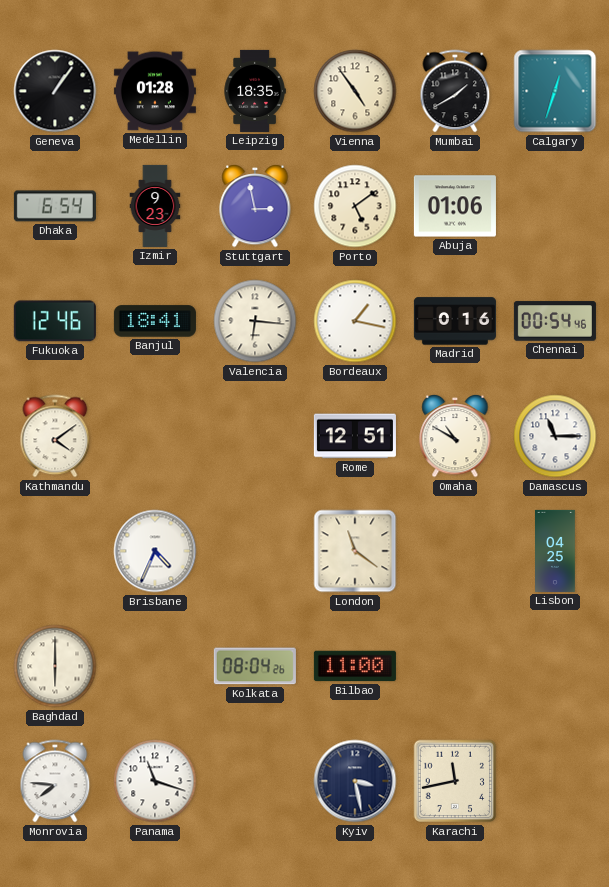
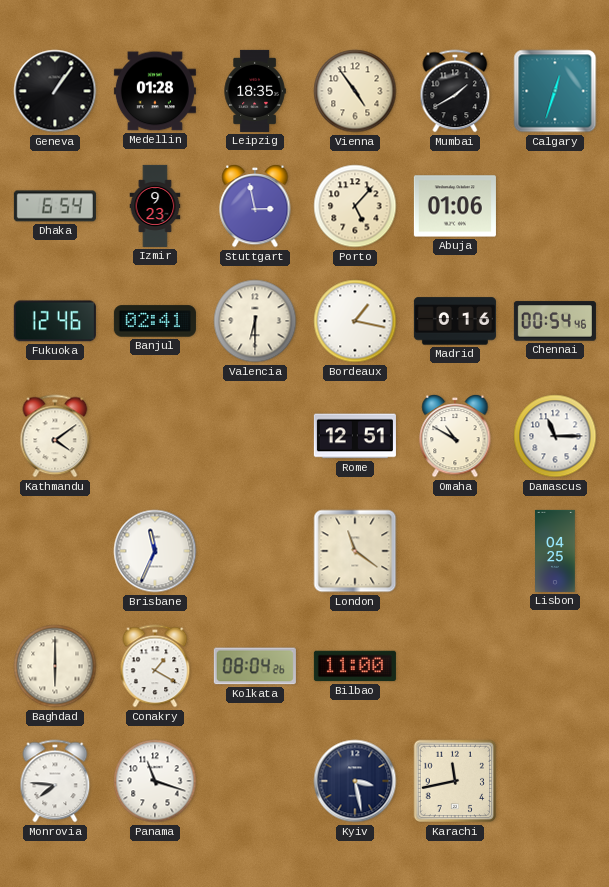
Porto: 5:09 -> 5:07 (355, 206)
Banjul: 18:41 -> 02:41 (155, 321)
Valencia: 6:16 -> 6:30 (255, 321)
Brisbane: 4:34 -> 11:34 (155, 551)
Conakry: none -> 1:20 (155, 666)
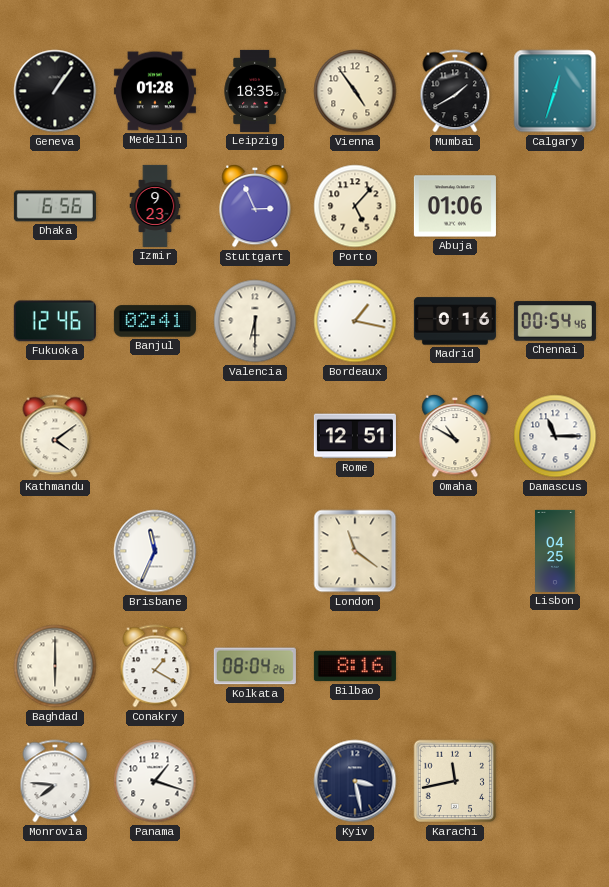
Dhaka: 6:54 -> 6:56 (55, 206)
Stuttgart: 2:58 -> 2:56 (255, 206)
Bilbao: 11:00 -> 8:16 (355, 666)
Panama: 11:18 -> 1:18 (155, 781)
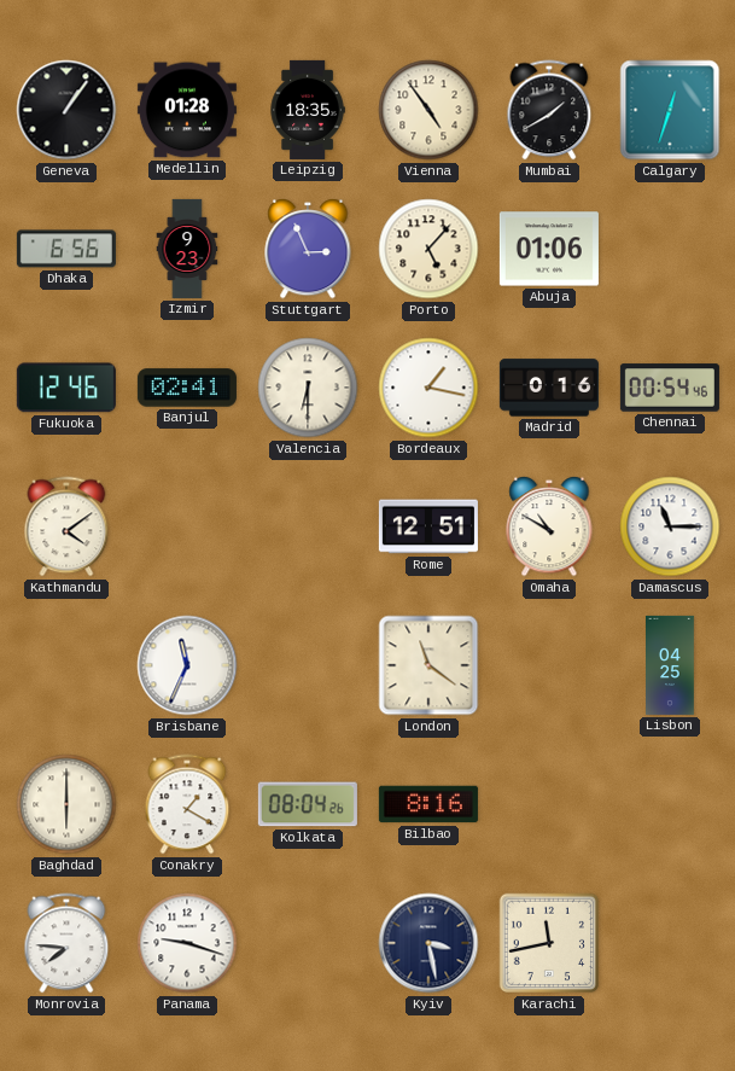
Panama: 1:18 -> 9:18 (187, 943)
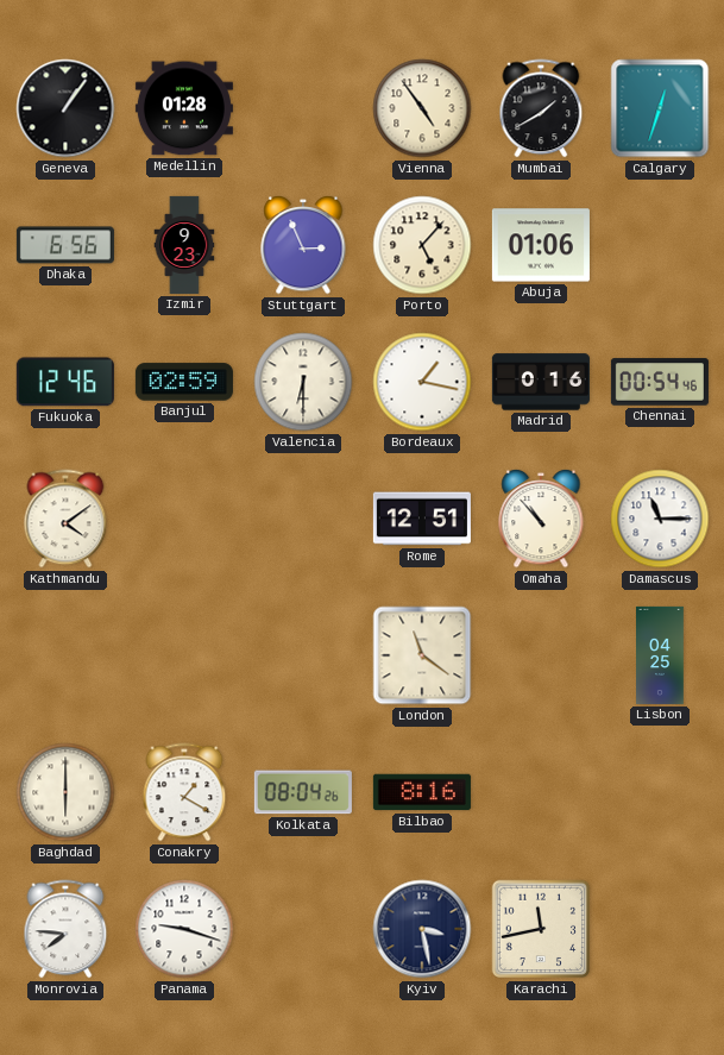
Leipzig: 18:35 -> none (308, 110)
Banjul: 02:41 -> 02:59 (184, 382)
Omaha: 10:50 -> 10:53 (541, 519)
Brisbane: 11:34 -> none (187, 665)
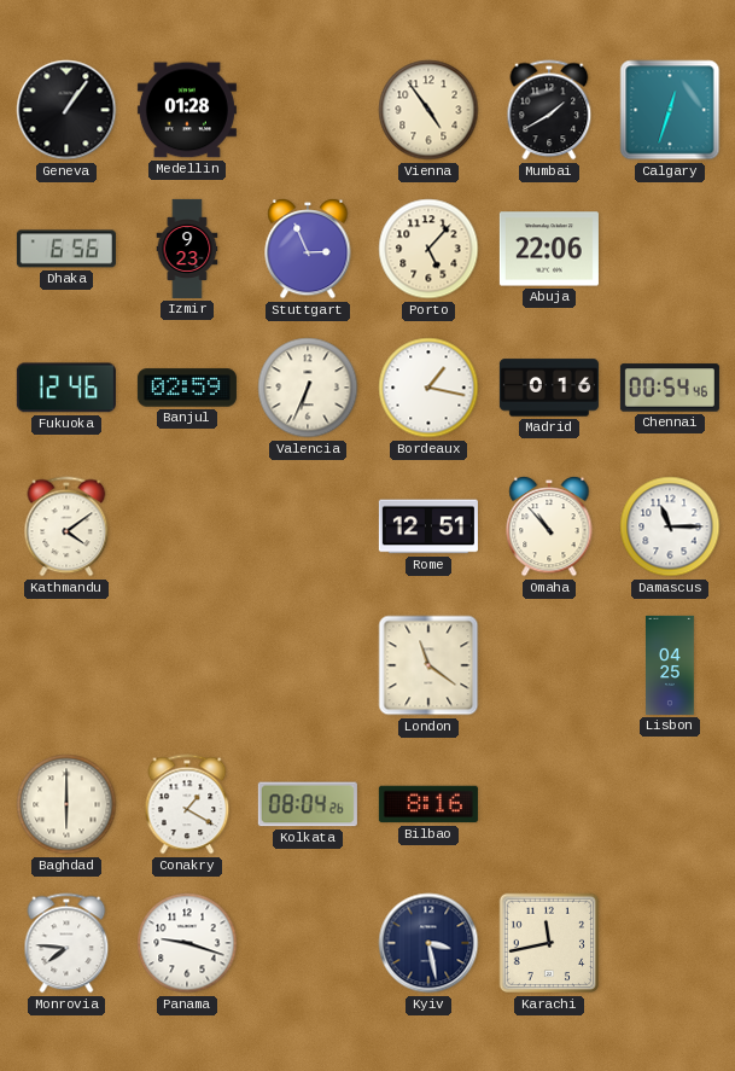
Abuja: 01:06 -> 22:06 (549, 249)
Valencia: 6:30 -> 6:34 (308, 388)
